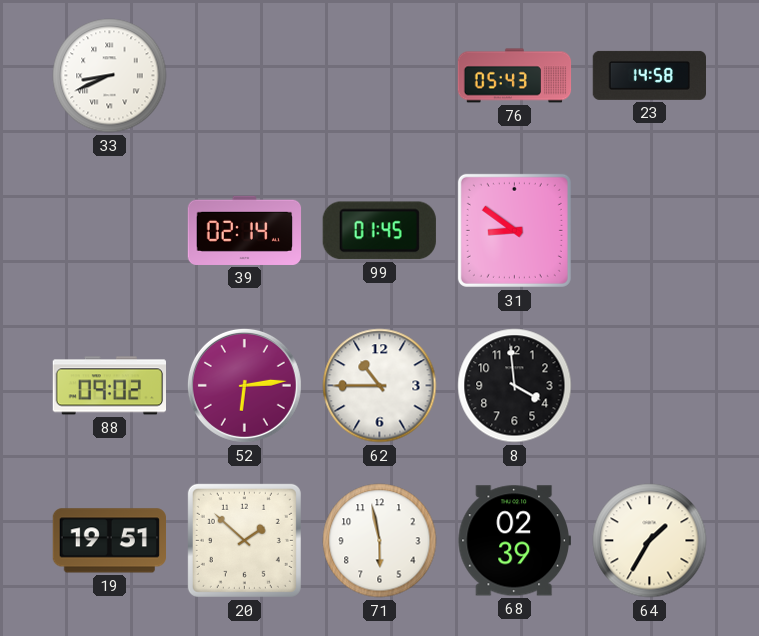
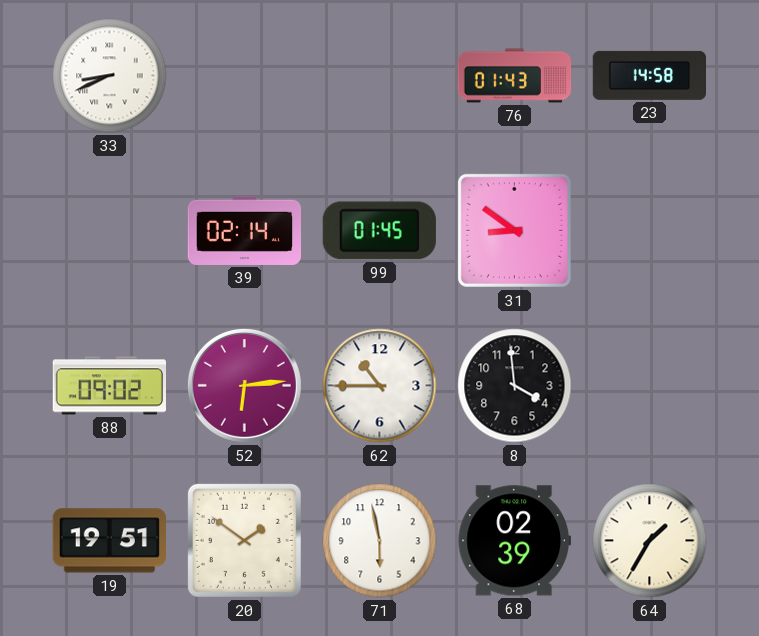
76: 05:43 -> 01:43 (515, 76)
20: 1:52 -> 1:51 (244, 540)
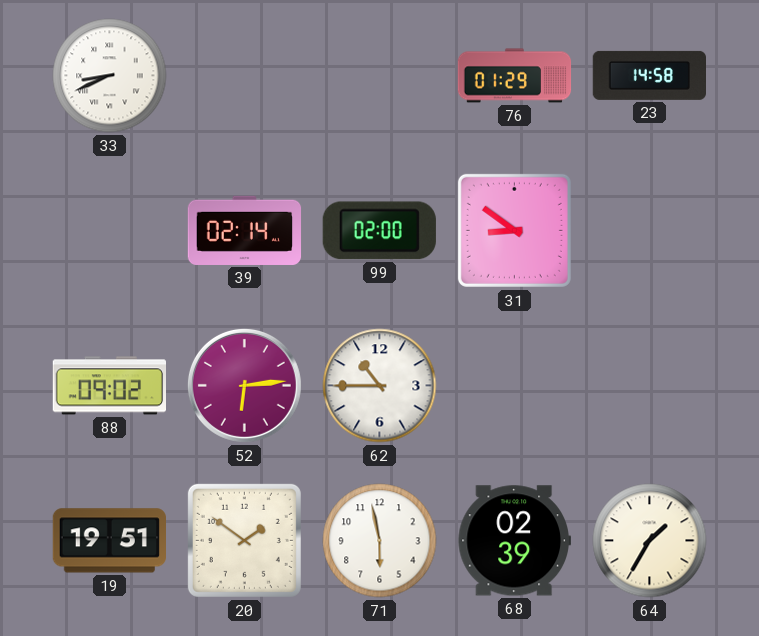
76: 01:43 -> 01:29 (515, 76)
99: 01:45 -> 02:00 (379, 231)
8: 3:59 -> none (515, 386)
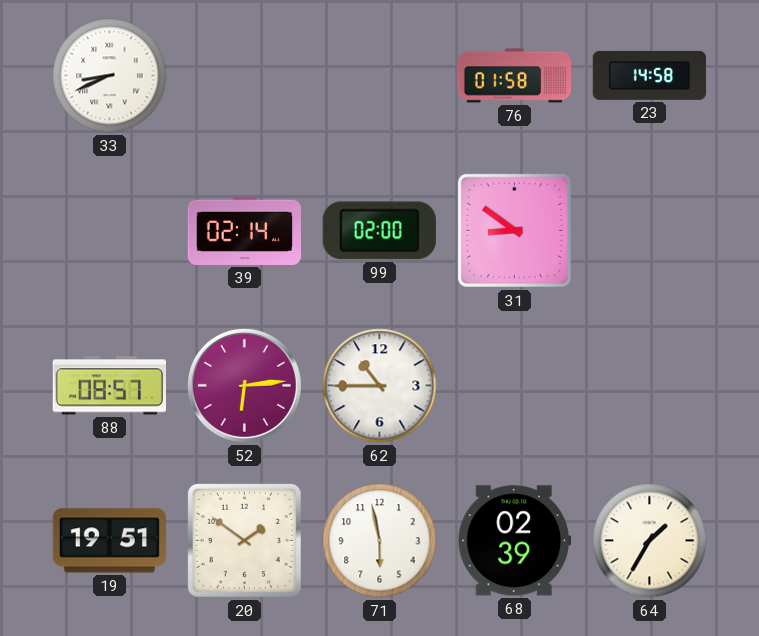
76: 01:29 -> 01:58 (515, 76)
88: 09:02 -> 08:57 (109, 386)
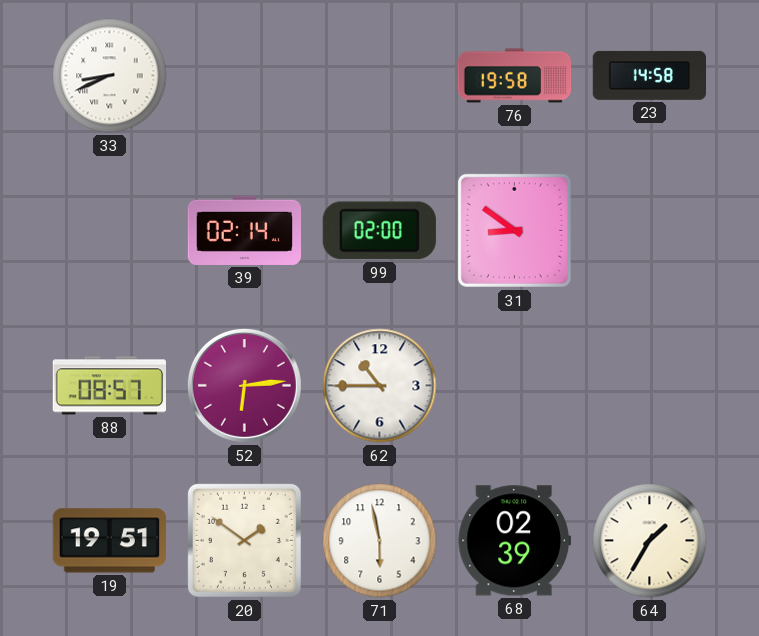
76: 01:58 -> 19:58 (515, 76)
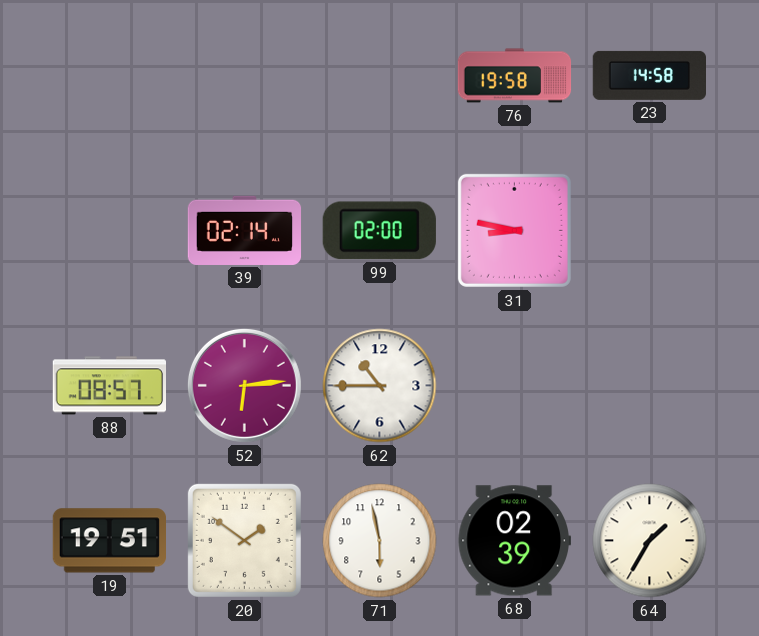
33: 8:41 -> none (110, 76)
31: 8:51 -> 8:47 (514, 230)
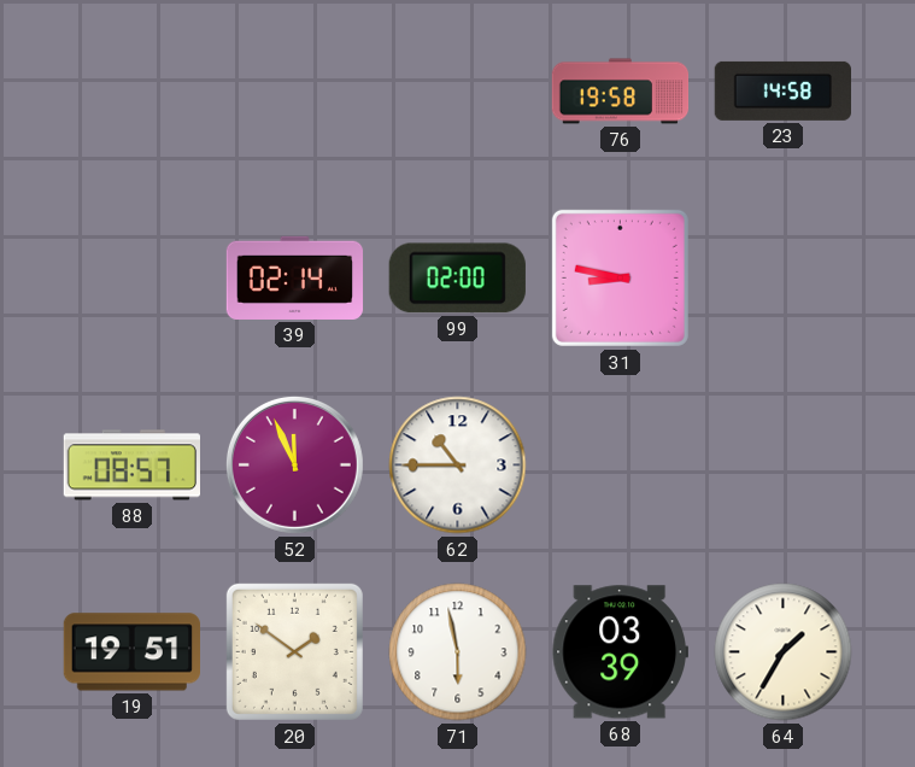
52: 6:14 -> 11:56 (294, 464)
68: 02:39 -> 03:39 (620, 652)
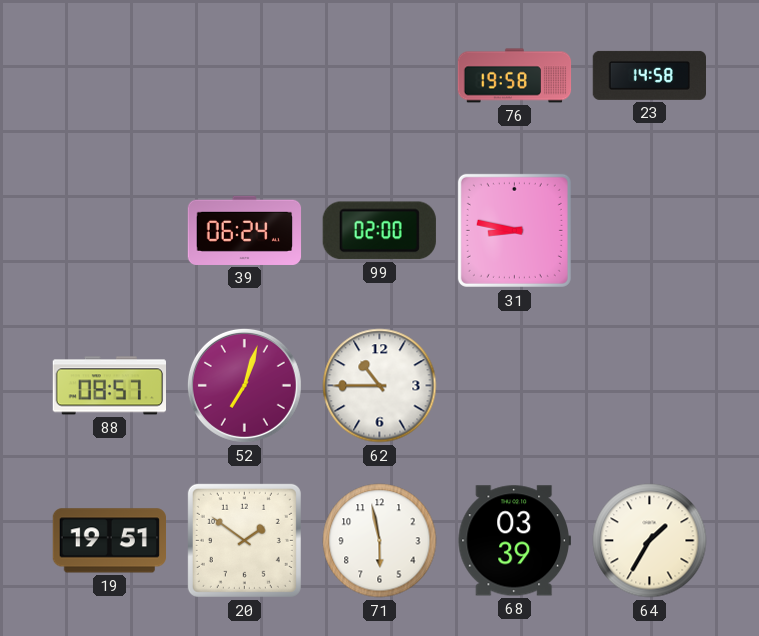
39: 02:14 -> 06:24 (245, 230)
52: 11:56 -> 7:03 (244, 385)
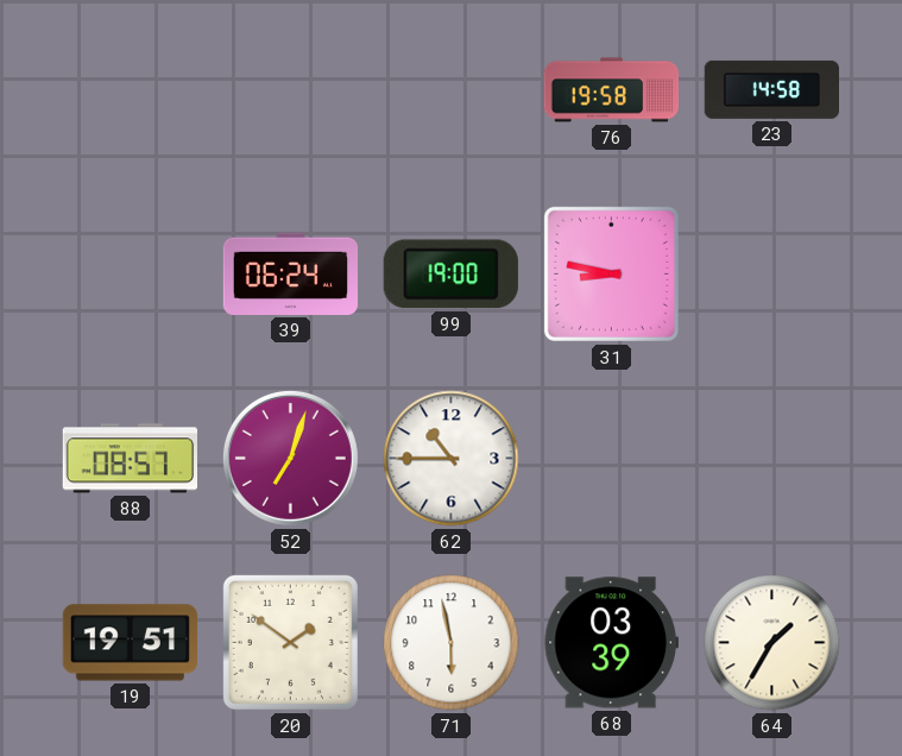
99: 02:00 -> 19:00 (450, 275)
